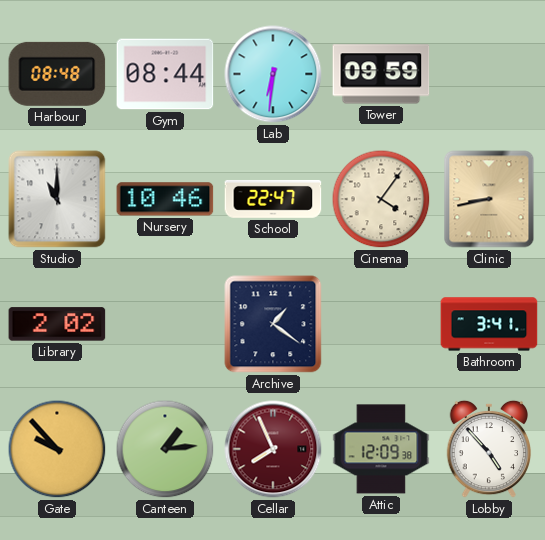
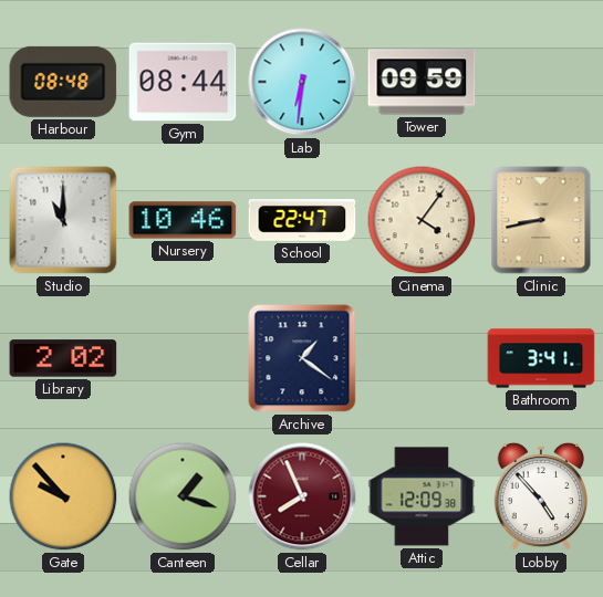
Canteen: 1:14 -> 1:18 (183, 496)
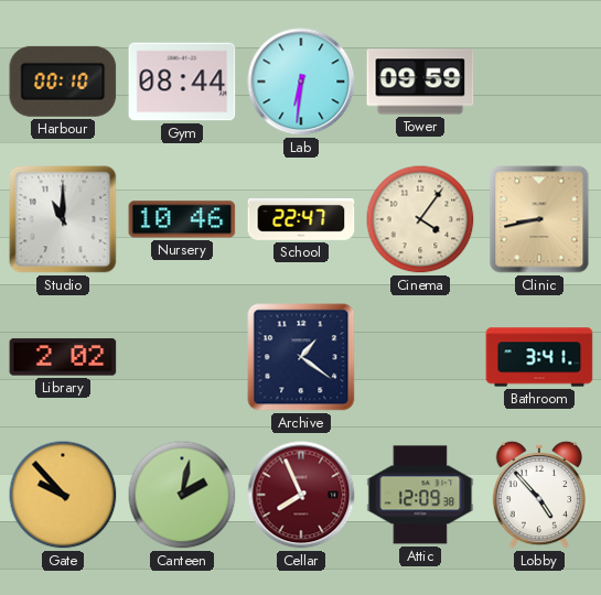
Harbour: 08:48 -> 00:10 (63, 82)
Canteen: 1:18 -> 2:02 (182, 495)
